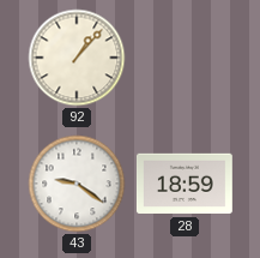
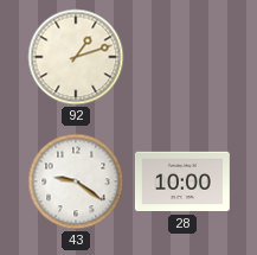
92: 1:07 -> 1:12 (76, 57)
28: 18:59 -> 10:00 (182, 181)
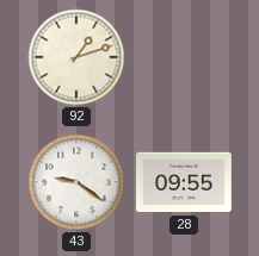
28: 10:00 -> 09:55 (184, 182)
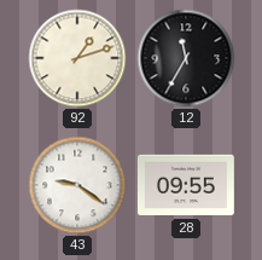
12: none -> 11:35 (186, 58)
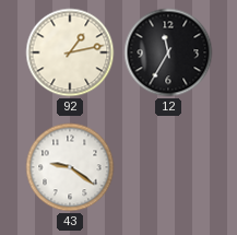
92: 1:12 -> 1:13 (70, 52)
28: 09:55 -> none (186, 185)
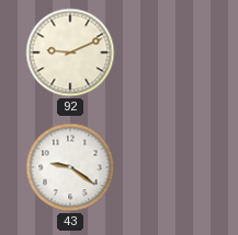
92: 1:13 -> 9:11 (70, 52)
12: 11:35 -> none (168, 52)
